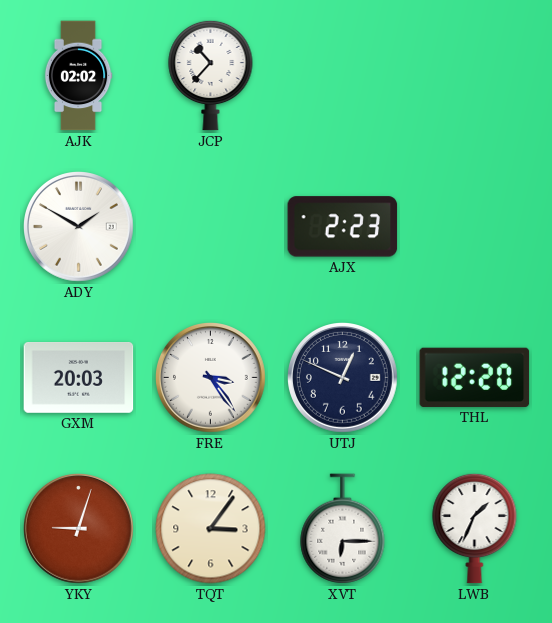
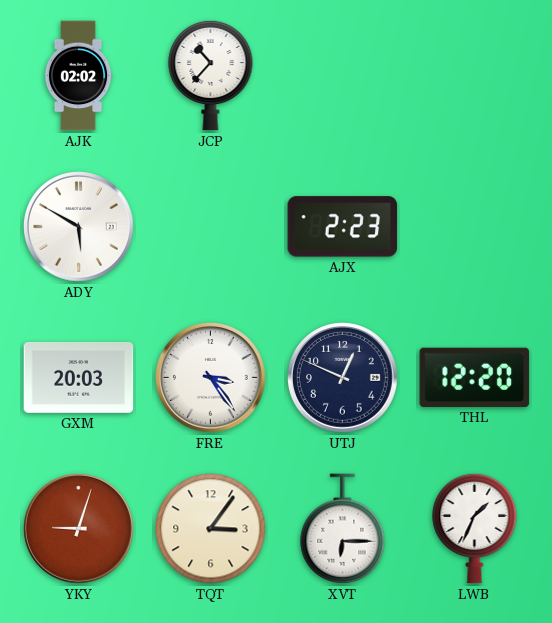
ADY: 1:50 -> 5:50 (79, 227)
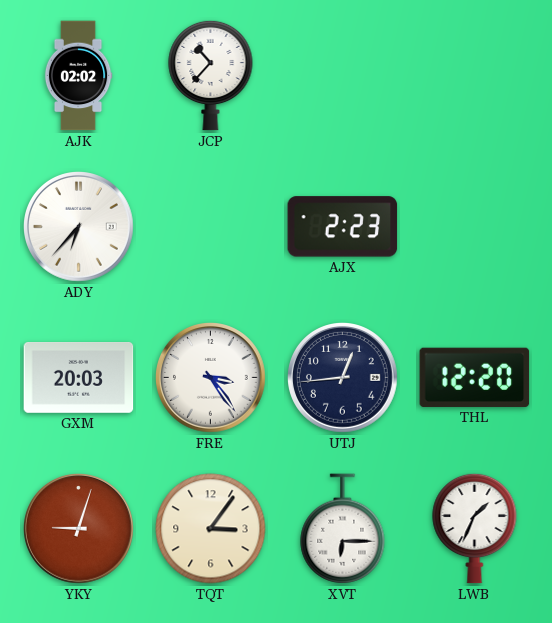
ADY: 5:50 -> 6:37 (79, 227)
UTJ: 12:49 -> 12:44 (343, 378)
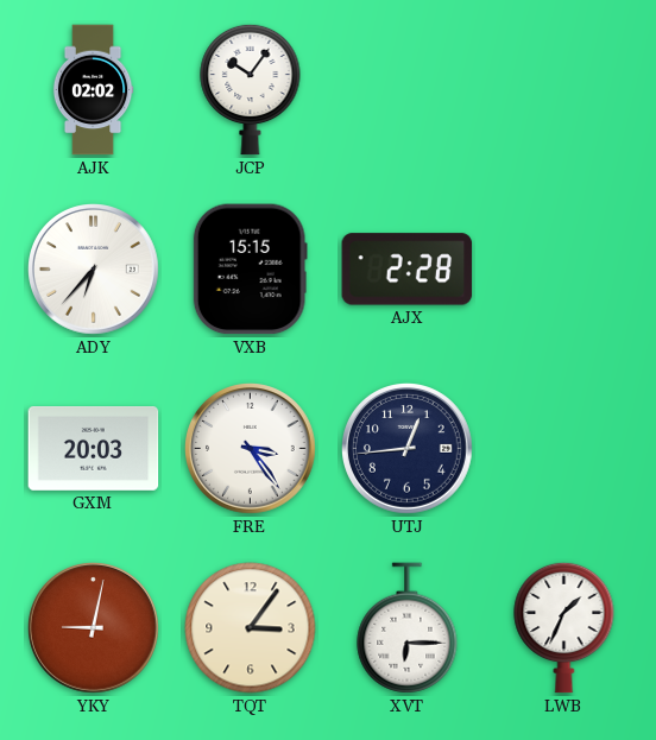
JCP: 10:37 -> 10:06 (251, 89)
VXB: none -> 15:15 (250, 270)
AJX: 2:23 -> 2:28 (408, 270)
THL: 12:20 -> none (475, 377)
YKY: 9:03 -> 9:02 (94, 628)
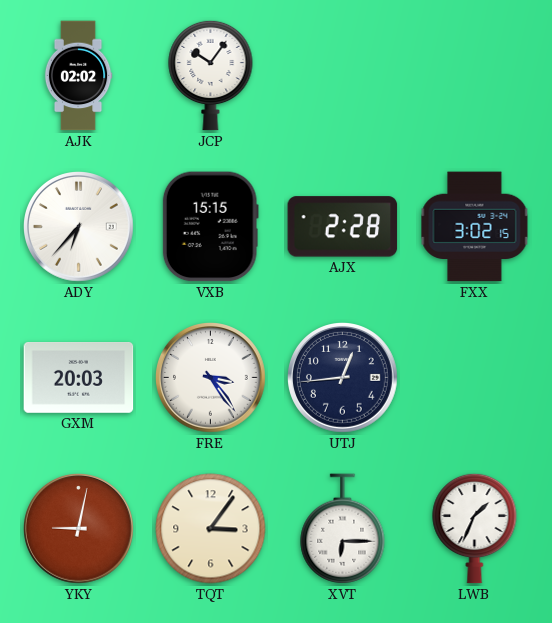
FXX: none -> 3:02 (475, 227)
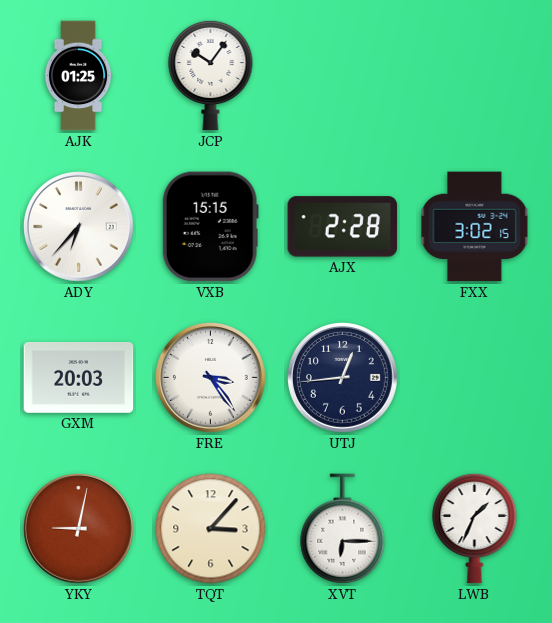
AJK: 02:02 -> 01:25 (78, 76)
TQT: 3:06 -> 3:07 (211, 529)
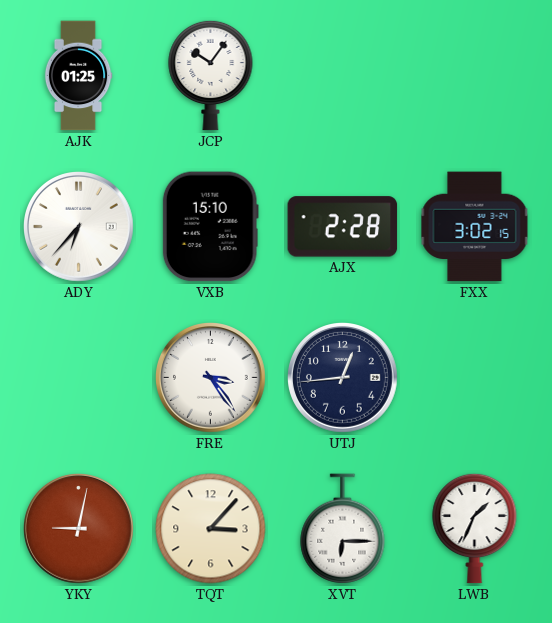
VXB: 15:15 -> 15:10 (210, 227)
GXM: 20:03 -> none (79, 378)
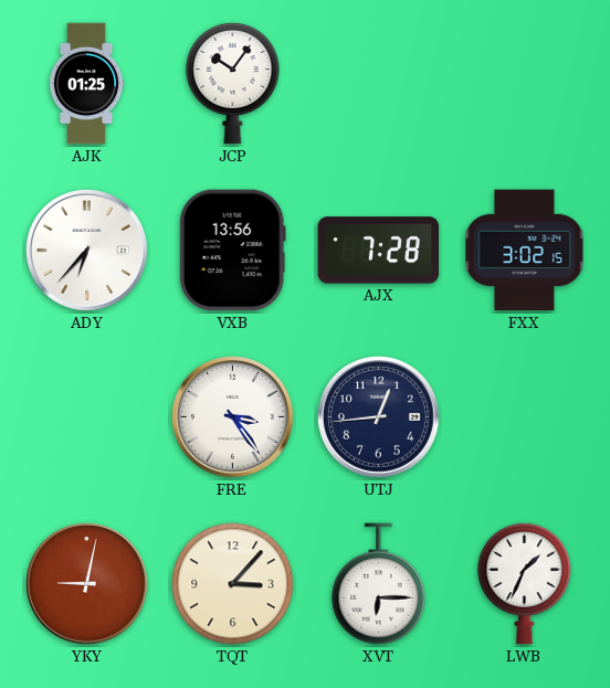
VXB: 15:10 -> 13:56 (232, 251)
AJX: 2:28 -> 7:28 (379, 251)
